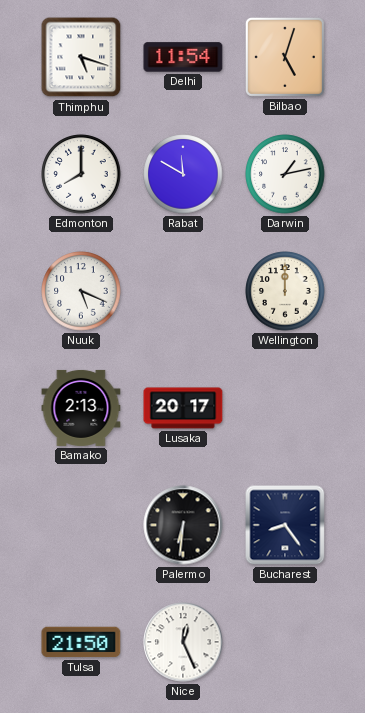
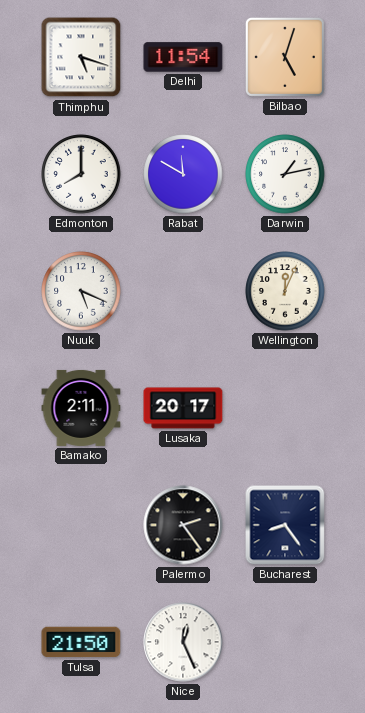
Wellington: 12:00 -> 12:04 (285, 291)
Bamako: 2:13 -> 2:11 (81, 408)
Palermo: 6:31 -> 2:24 (183, 525)
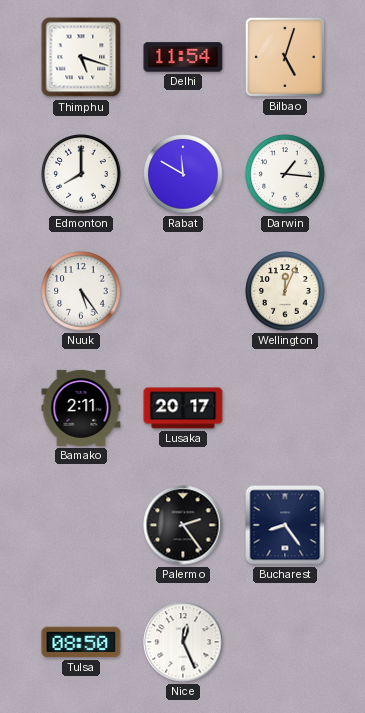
Darwin: 1:13 -> 1:16 (285, 174)
Nuuk: 5:19 -> 5:24 (81, 291)
Tulsa: 21:50 -> 08:50 (81, 642)
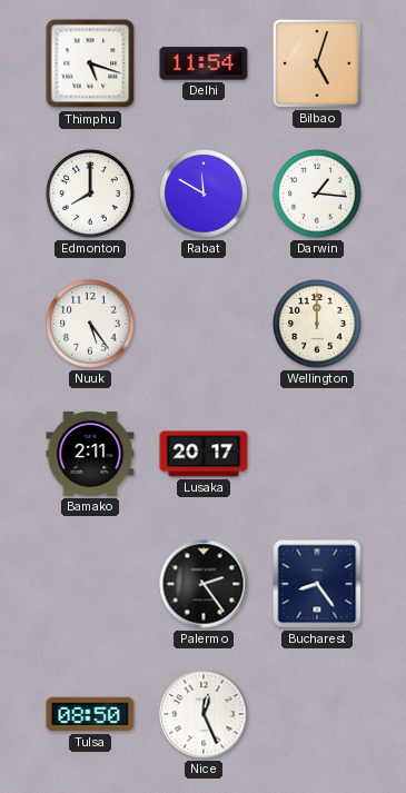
Wellington: 12:04 -> 12:00 (317, 324)
